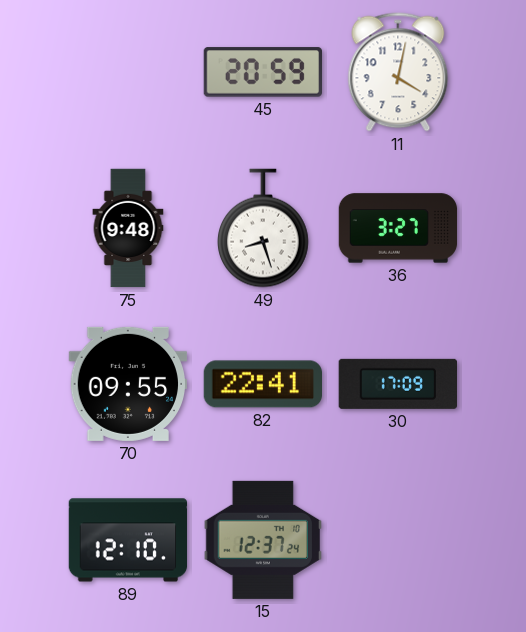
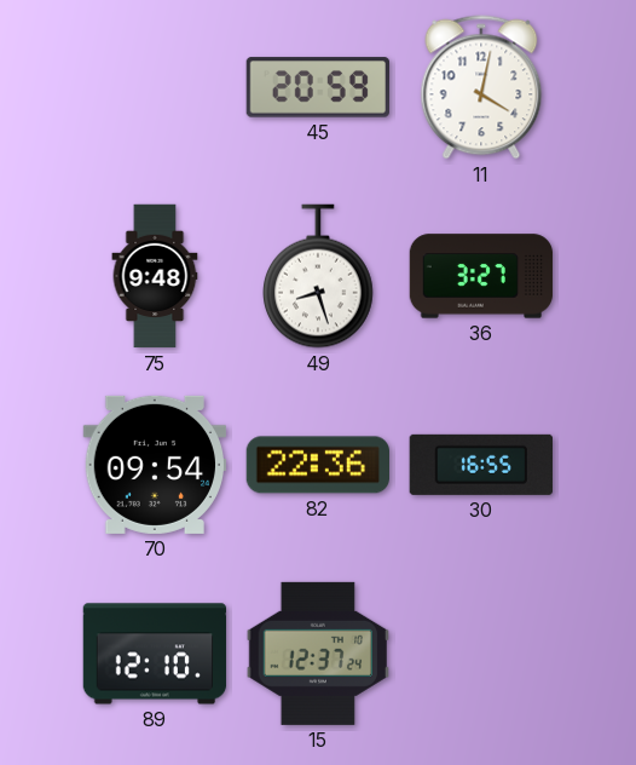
70: 09:55 -> 09:54 (154, 465)
82: 22:41 -> 22:36 (318, 465)
30: 17:09 -> 16:55 (480, 465)
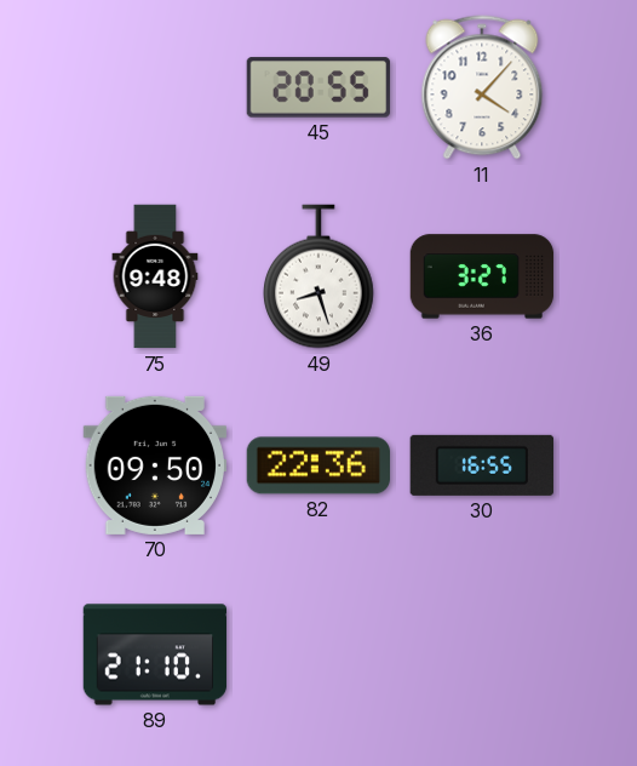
45: 20:59 -> 20:55 (317, 87)
11: 4:02 -> 4:07 (482, 87)
70: 09:54 -> 09:50 (154, 465)
89: 12:10 -> 21:10 (155, 654)
15: 12:37 -> none (317, 654)
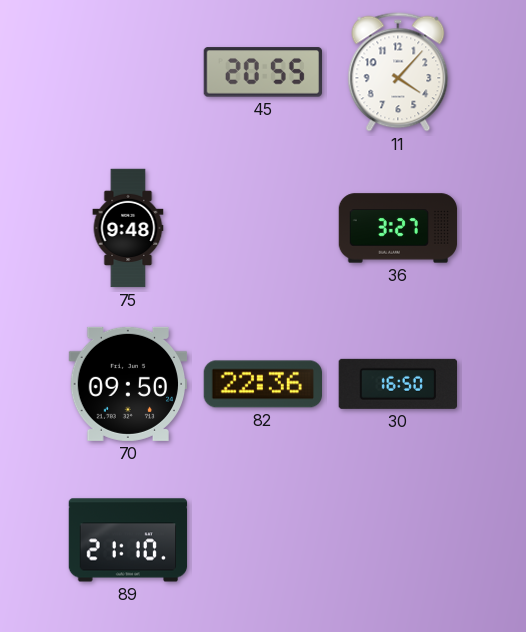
49: 8:27 -> none (320, 276)
30: 16:55 -> 16:50 (397, 384)
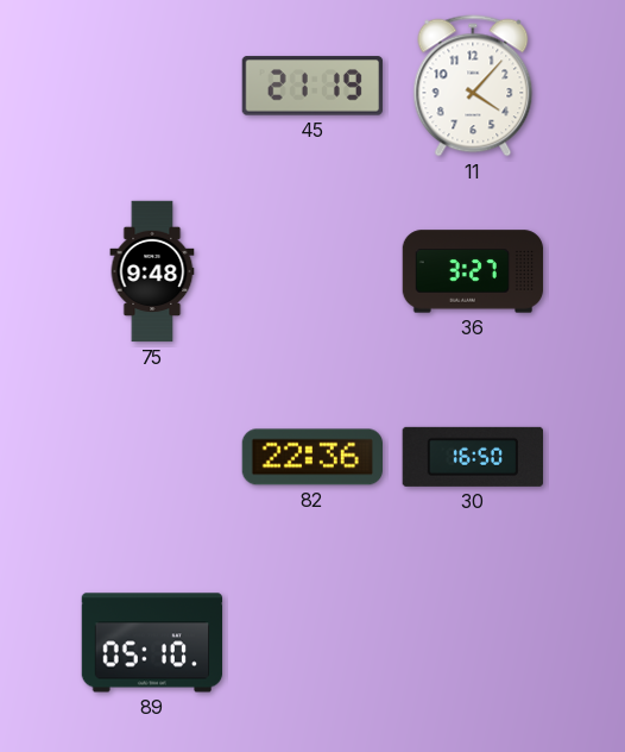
45: 20:55 -> 21:19 (311, 86)
70: 09:50 -> none (127, 384)
89: 21:10 -> 05:10 (152, 643)
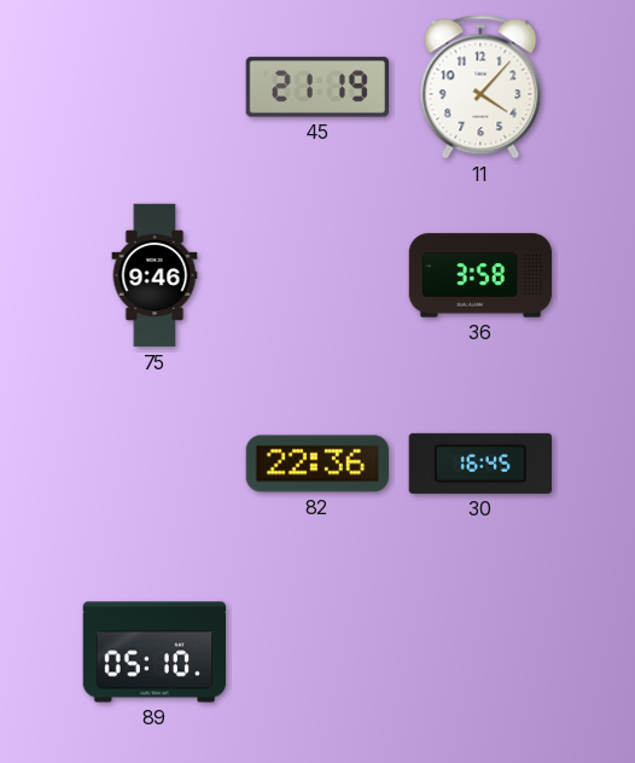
75: 9:48 -> 9:46 (155, 275)
36: 3:27 -> 3:58 (480, 275)
30: 16:50 -> 16:45 (479, 464)
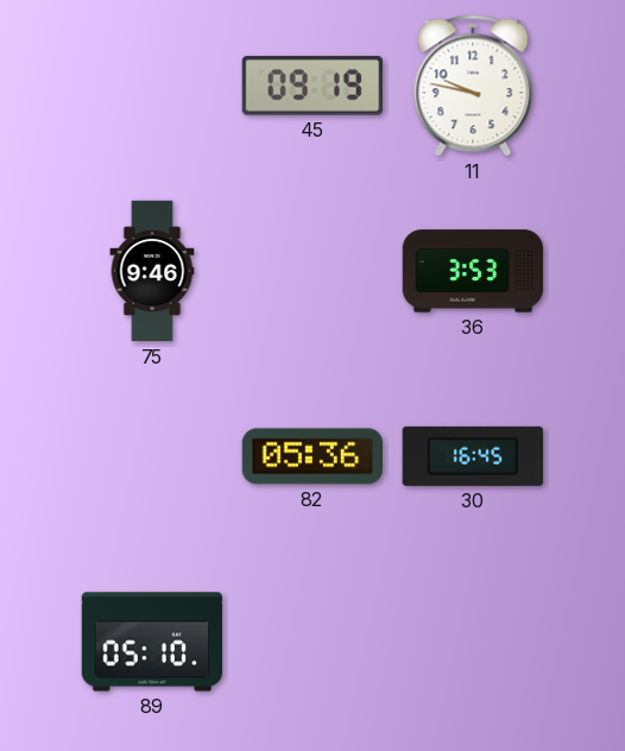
45: 21:19 -> 09:19 (311, 86)
11: 4:07 -> 9:47 (473, 86)
36: 3:58 -> 3:53 (473, 271)
82: 22:36 -> 05:36 (312, 456)
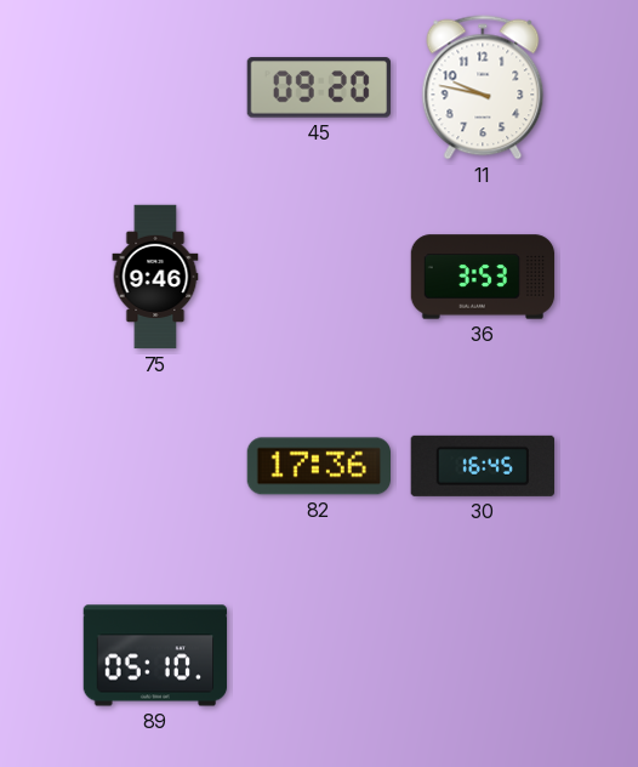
45: 09:19 -> 09:20 (318, 87)
82: 05:36 -> 17:36 (319, 466)
